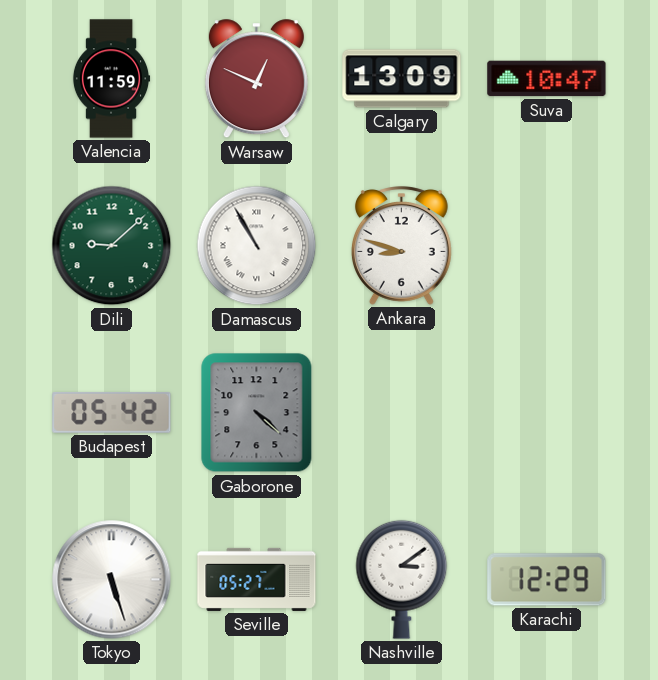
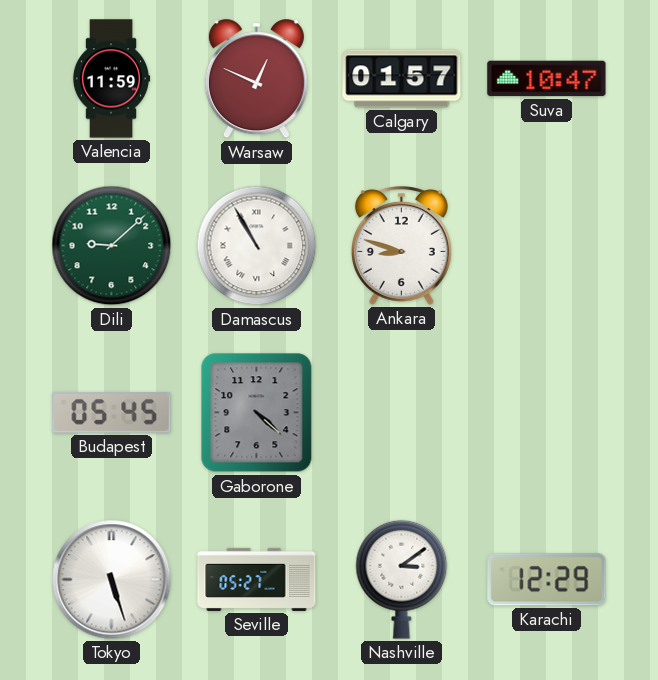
Calgary: 13:09 -> 01:57 (402, 79)
Budapest: 05:42 -> 05:45 (112, 412)
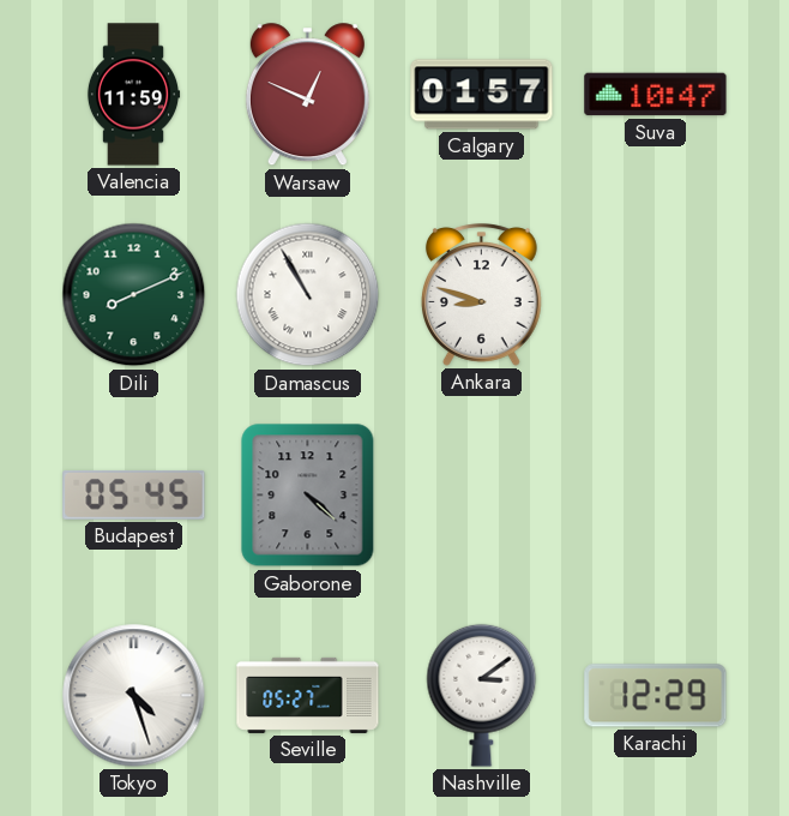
Dili: 9:08 -> 8:11 (134, 295)
Tokyo: 5:27 -> 4:27 (134, 696)
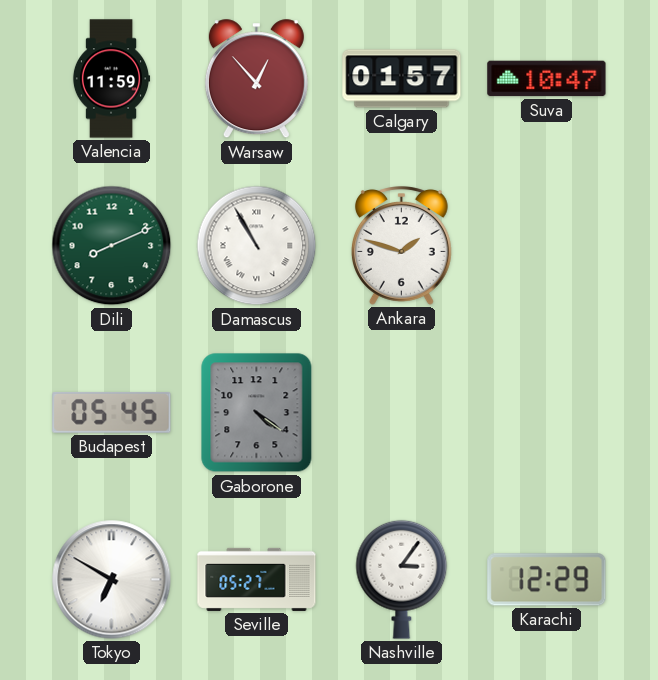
Warsaw: 12:49 -> 12:53 (256, 79)
Ankara: 8:48 -> 1:48 (401, 246)
Gaborone: 4:22 -> 4:21 (257, 413)
Tokyo: 4:27 -> 6:50 (112, 580)
Nashville: 3:09 -> 3:06 (402, 579)
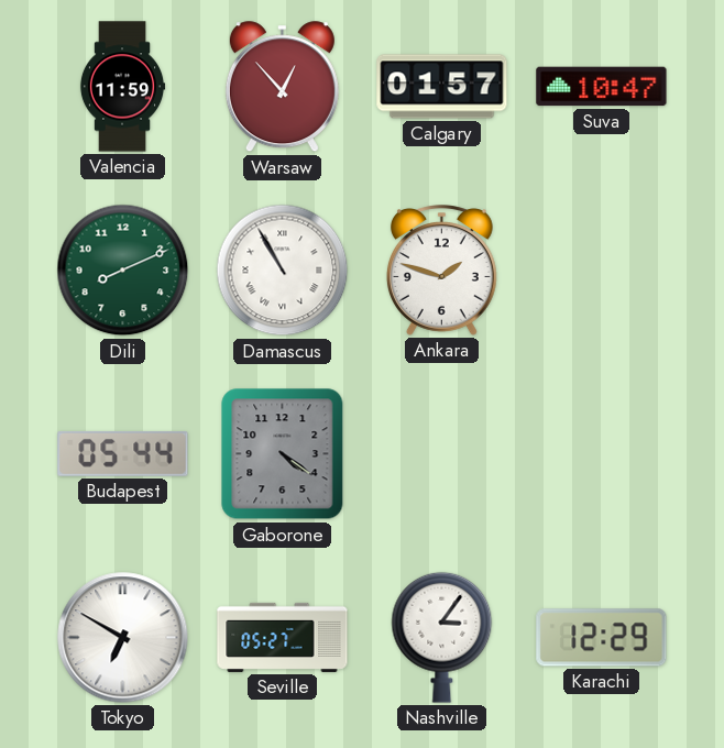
Budapest: 05:45 -> 05:44 (123, 453)
